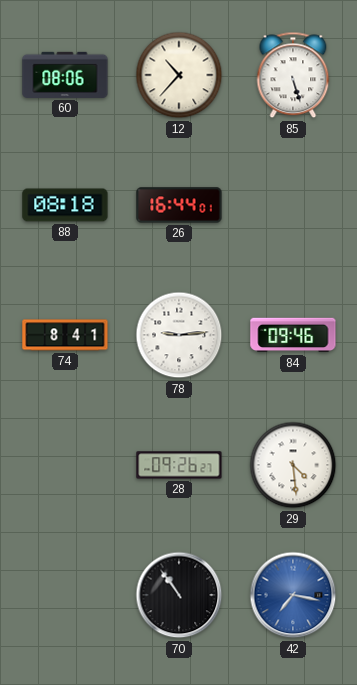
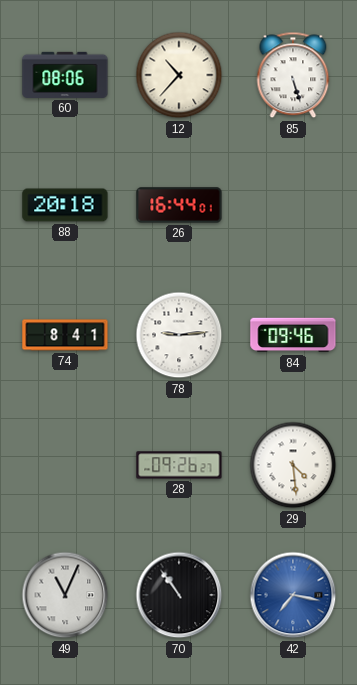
88: 08:18 -> 20:18 (65, 205)
49: none -> 11:04 (65, 595)
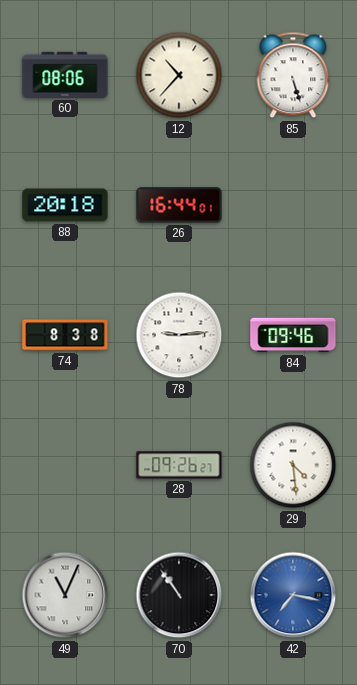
74: 8:41 -> 8:38 (65, 335)
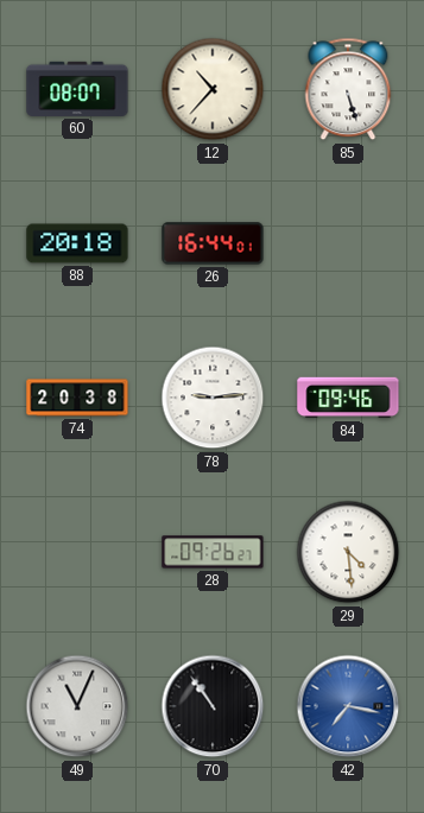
60: 08:06 -> 08:07 (77, 89)
74: 8:38 -> 20:38 (77, 398)
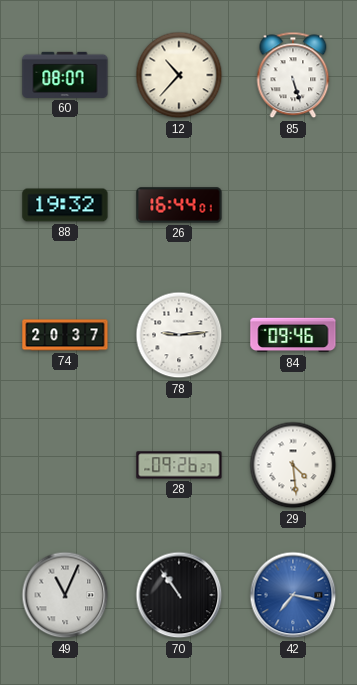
88: 20:18 -> 19:32 (65, 205)
74: 20:38 -> 20:37 (65, 335)
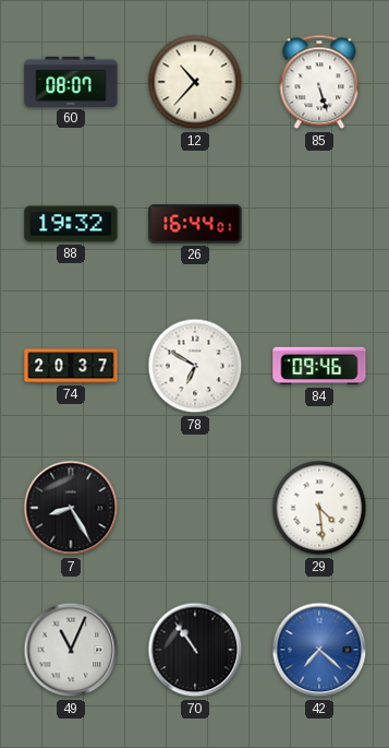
78: 9:14 -> 6:50 (195, 366)
7: none -> 8:25 (71, 508)
28: 09:26 -> none (179, 465)
42: 7:17 -> 7:22 (319, 650)
